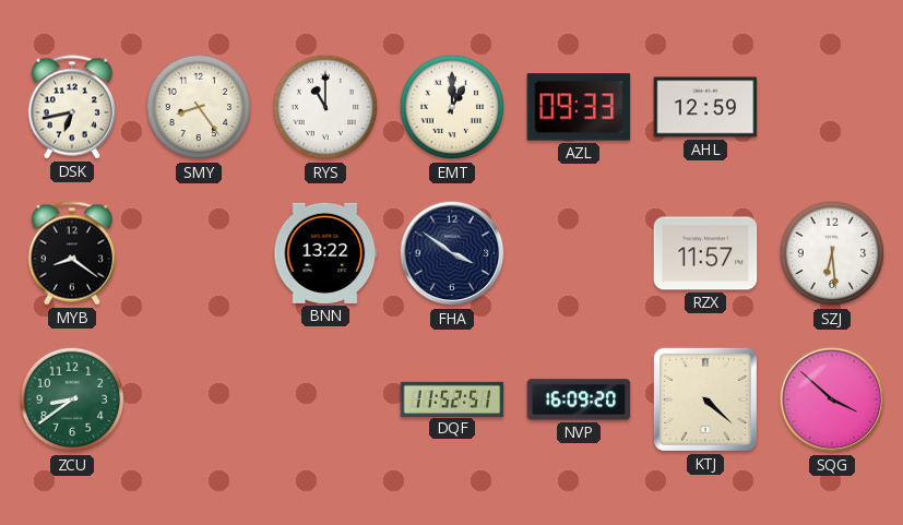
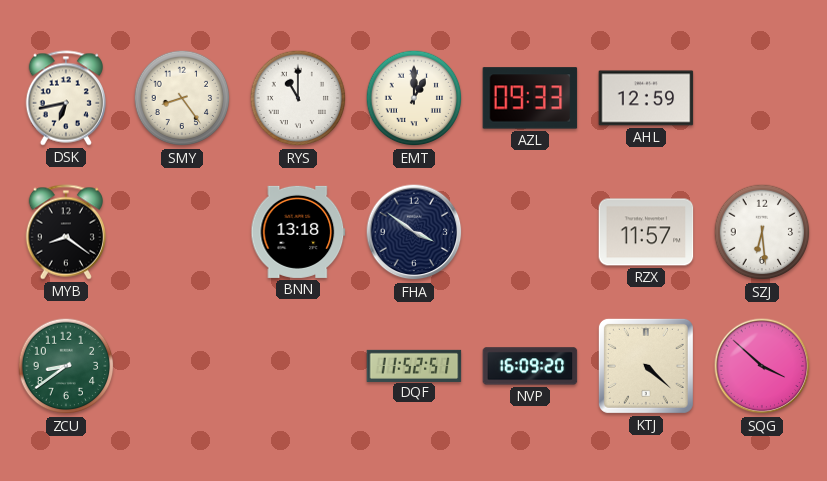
BNN: 13:22 -> 13:18 (298, 232)
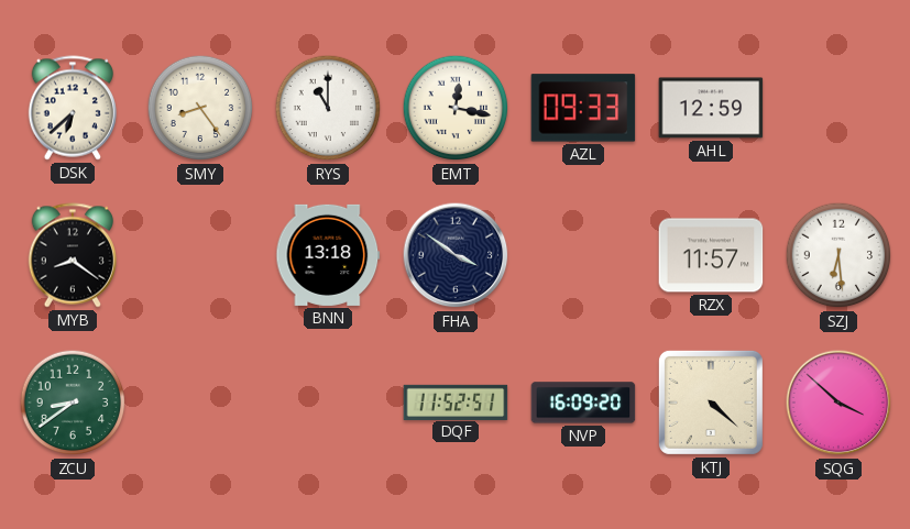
DSK: 6:43 -> 6:38 (73, 108)
EMT: 1:00 -> 12:17 (456, 108)
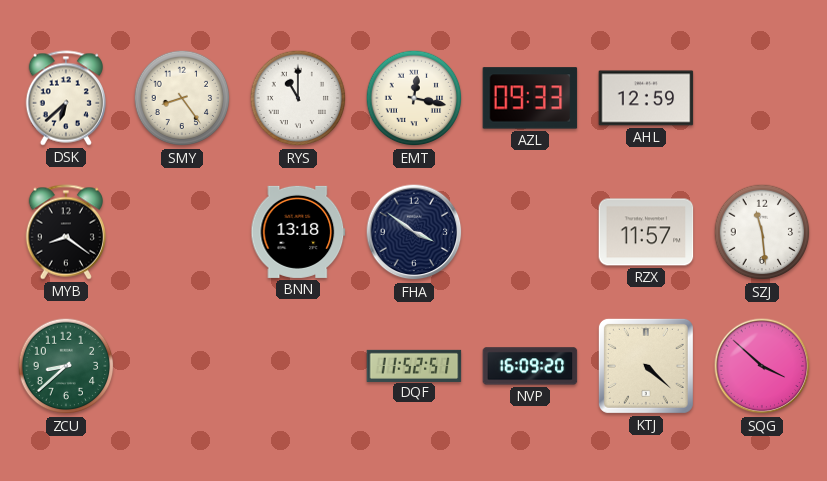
SZJ: 6:29 -> 11:29 (762, 232)
ZCU: 8:39 -> 8:38 (66, 366)
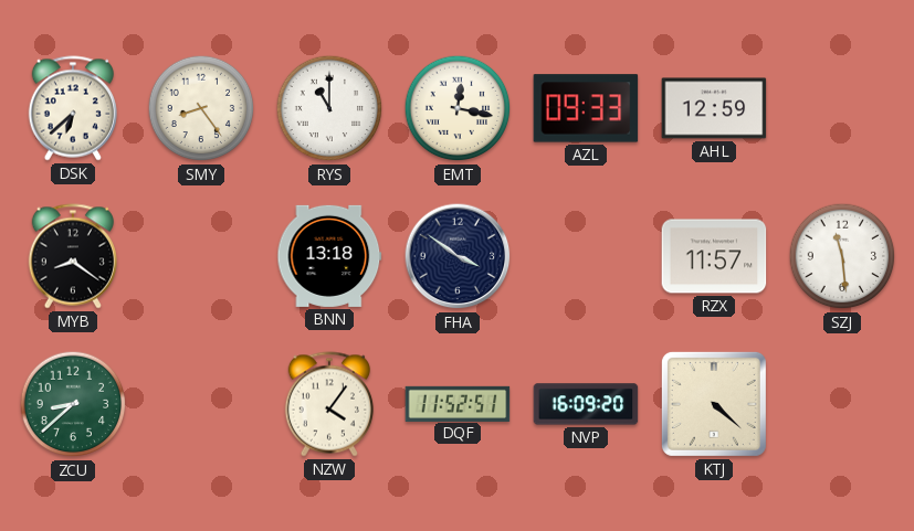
NZW: none -> 4:06 (329, 404)
SQG: 3:52 -> none (762, 366)
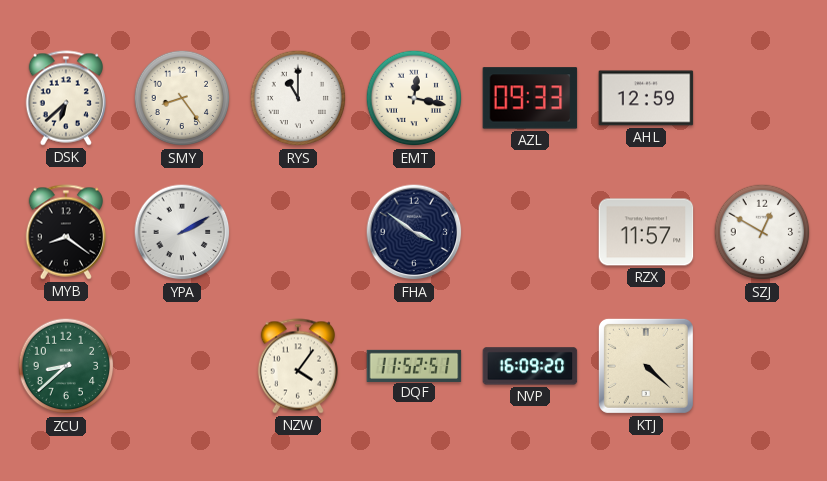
YPA: none -> 2:10 (182, 232)
BNN: 13:18 -> none (329, 256)
SZJ: 11:29 -> 12:50 (762, 232)
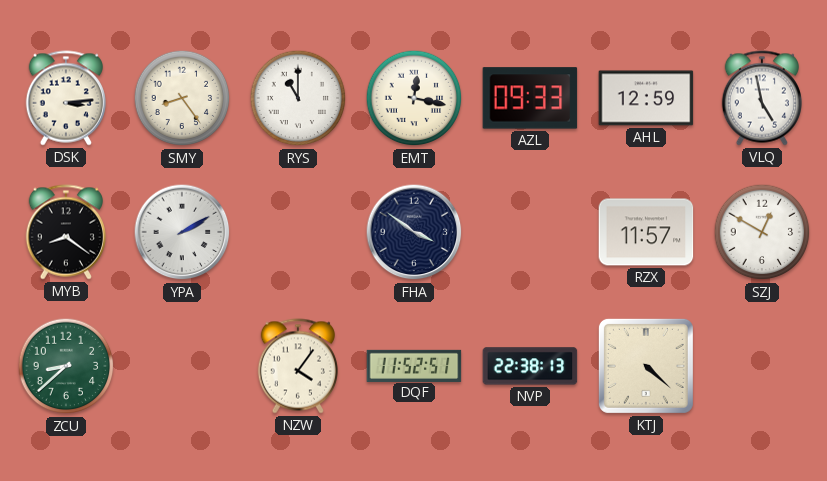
DSK: 6:38 -> 3:14 (66, 98)
VLQ: none -> 4:58 (762, 98)
NVP: 16:09 -> 22:38 (530, 366)
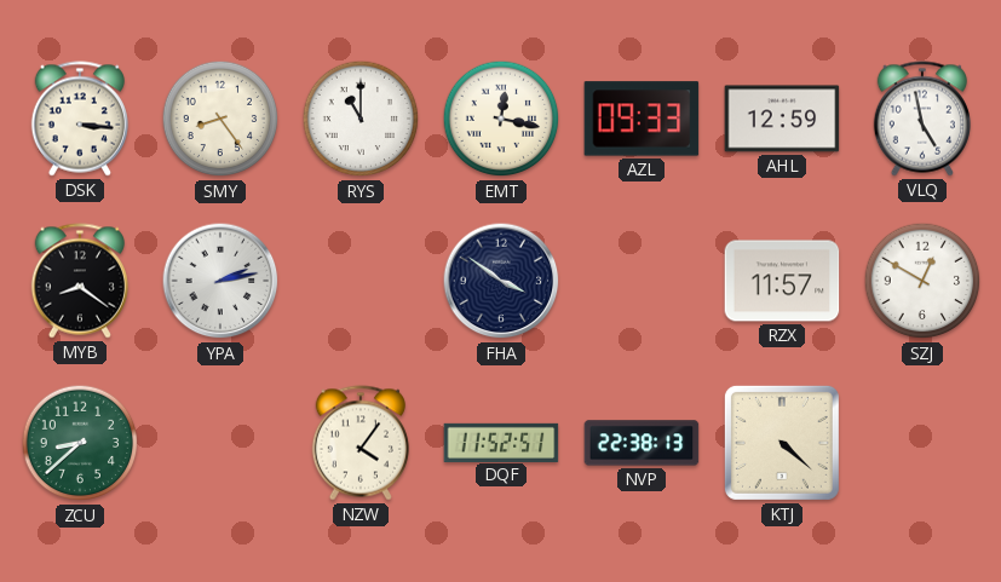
DSK: 3:14 -> 3:16 (80, 119)
YPA: 2:10 -> 2:13 (220, 281)
